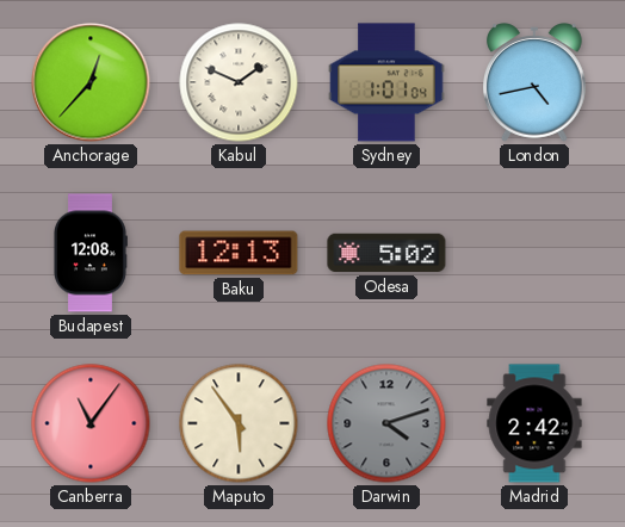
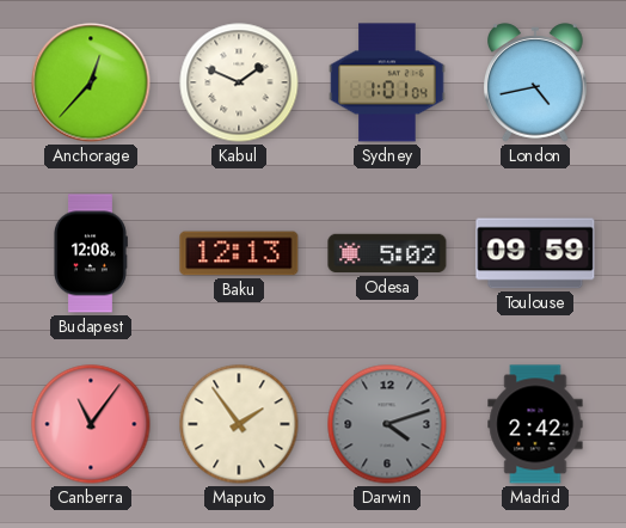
Toulouse: none -> 09:59 (535, 253)
Maputo: 5:54 -> 1:54 (239, 424)
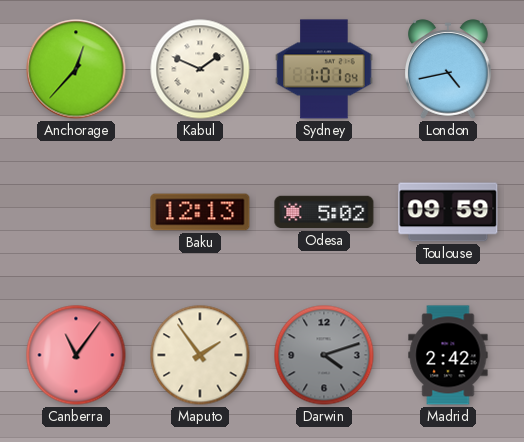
Budapest: 12:08 -> none (91, 253)
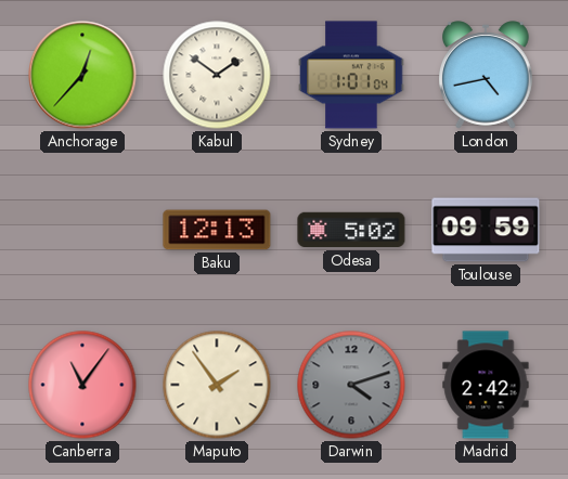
Kabul: 1:49 -> 1:51 (217, 75)
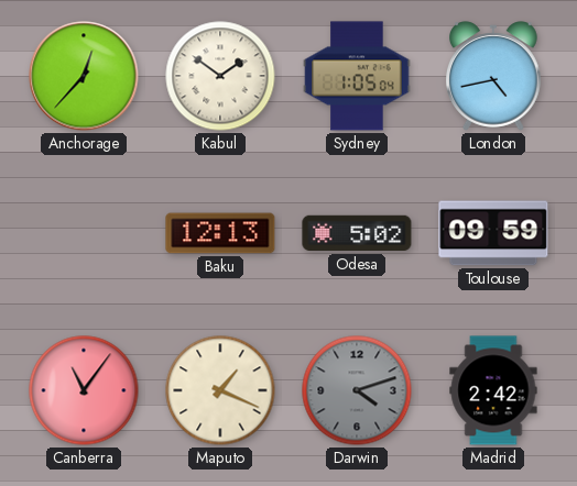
Sydney: 1:01 -> 1:05 (357, 76)
Maputo: 1:54 -> 1:19 (220, 390)
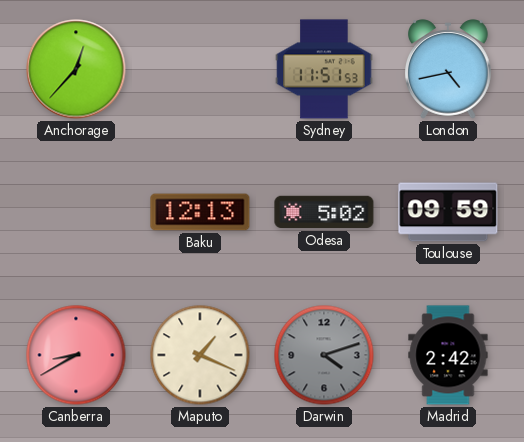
Kabul: 1:51 -> none (220, 76)
Sydney: 1:05 -> 11:51 (324, 69)
Canberra: 11:06 -> 8:40 (76, 355)
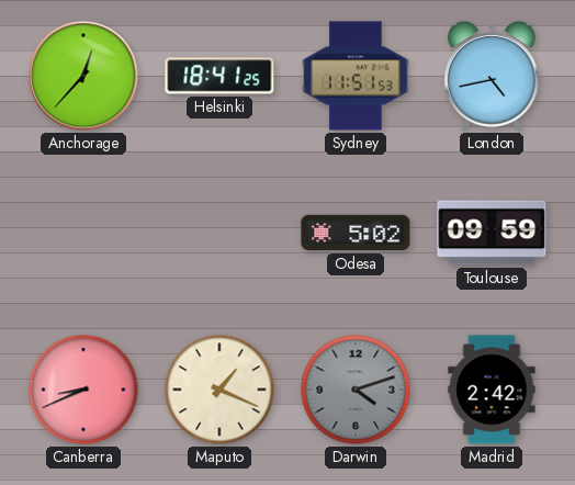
Helsinki: none -> 18:41 (219, 76)
Baku: 12:13 -> none (200, 212)
Canberra: 8:40 -> 8:41 (83, 390)
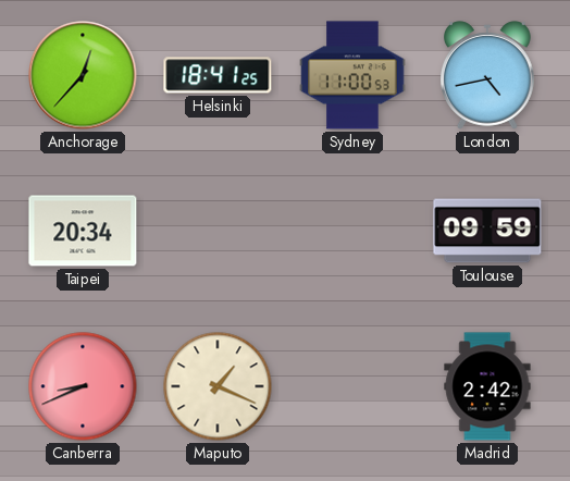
Sydney: 11:51 -> 11:00 (352, 75)
Taipei: none -> 20:34 (83, 231)
Odesa: 5:02 -> none (356, 233)
Darwin: 4:12 -> none (356, 390)
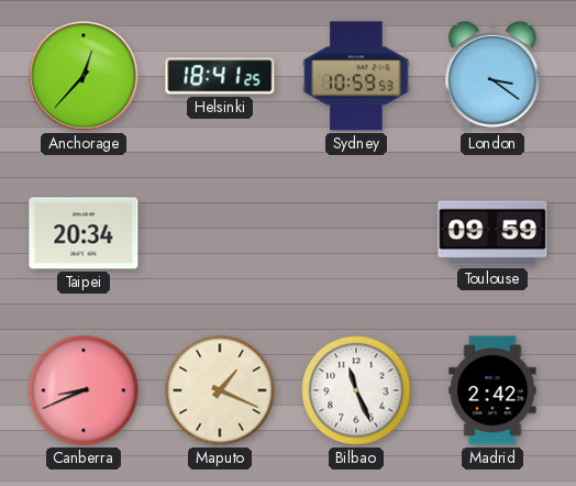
Sydney: 11:00 -> 10:59 (356, 76)
London: 4:43 -> 3:21 (494, 76)
Bilbao: none -> 11:26 (356, 390)
